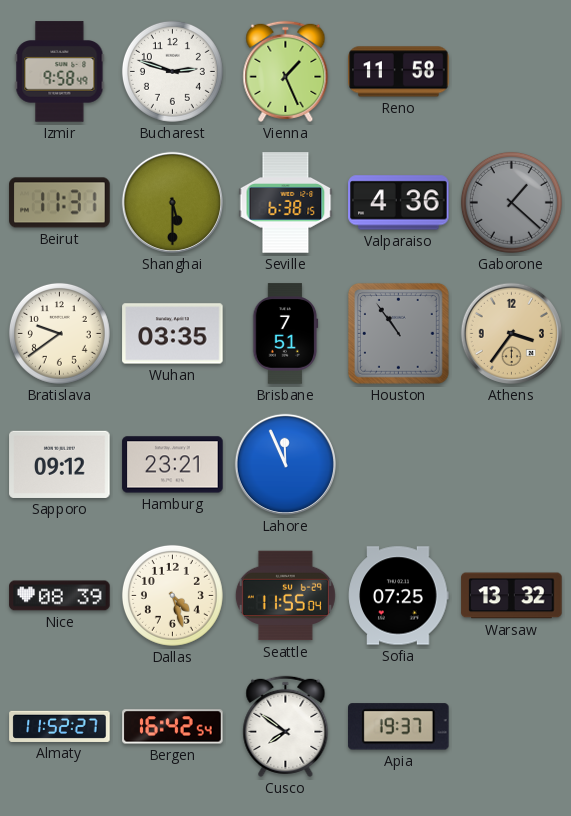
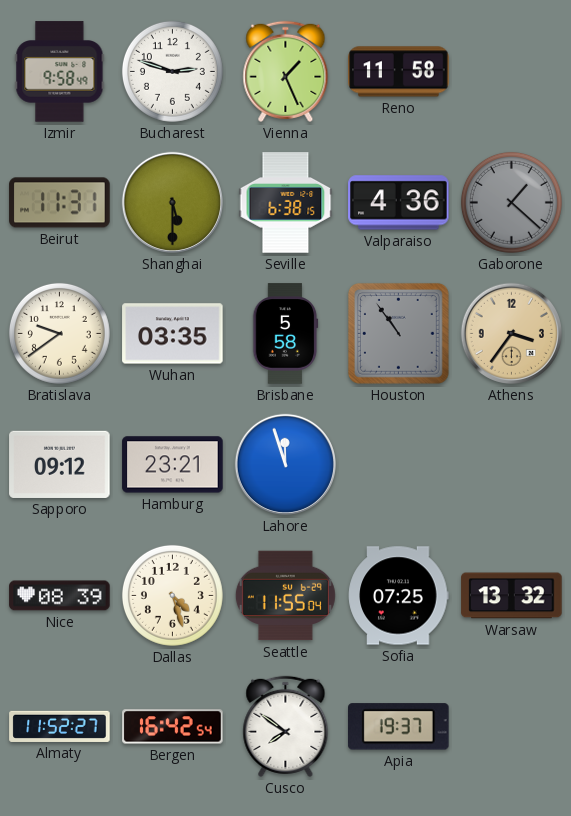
Brisbane: 7:51 -> 5:58 (286, 334)
Lahore: 11:56 -> 11:57 (285, 464)
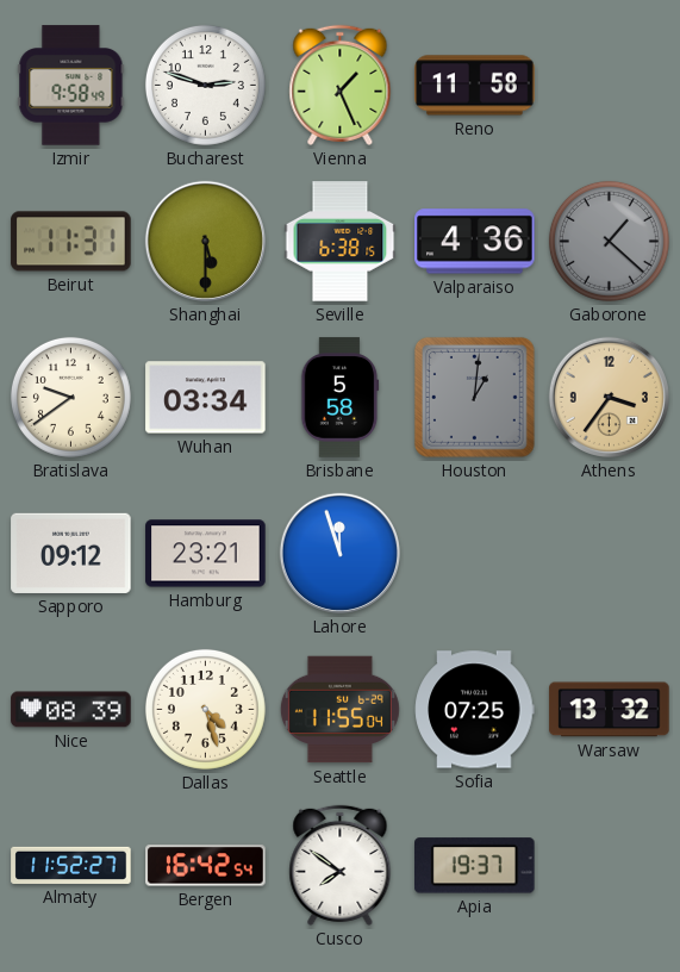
Wuhan: 03:35 -> 03:34 (206, 398)
Houston: 10:54 -> 1:01 (474, 397)
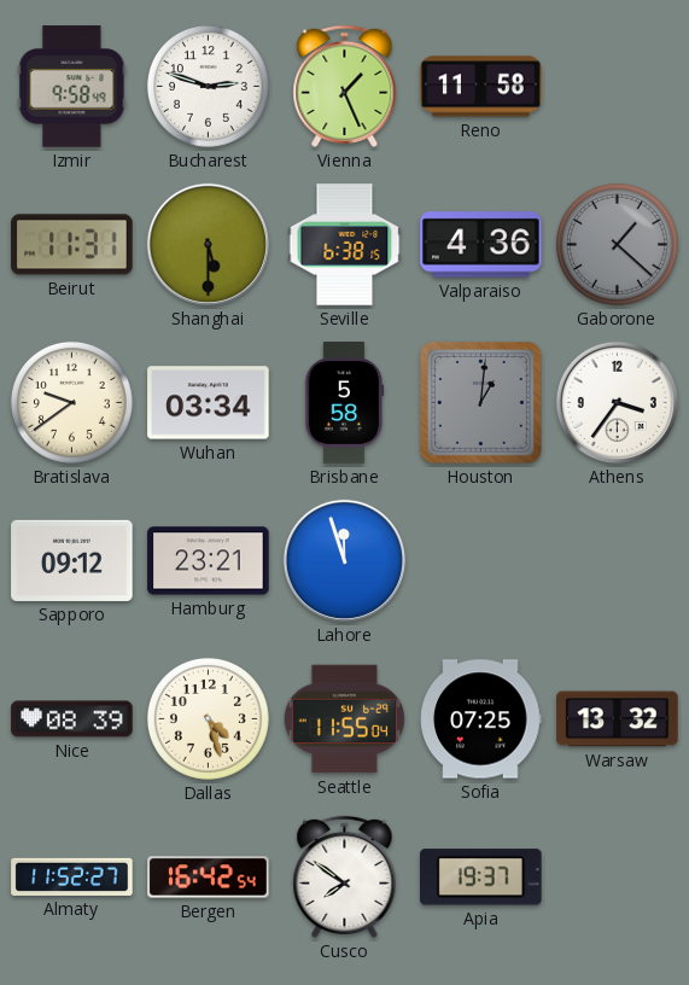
Athens dial: champagne -> white (617, 402)
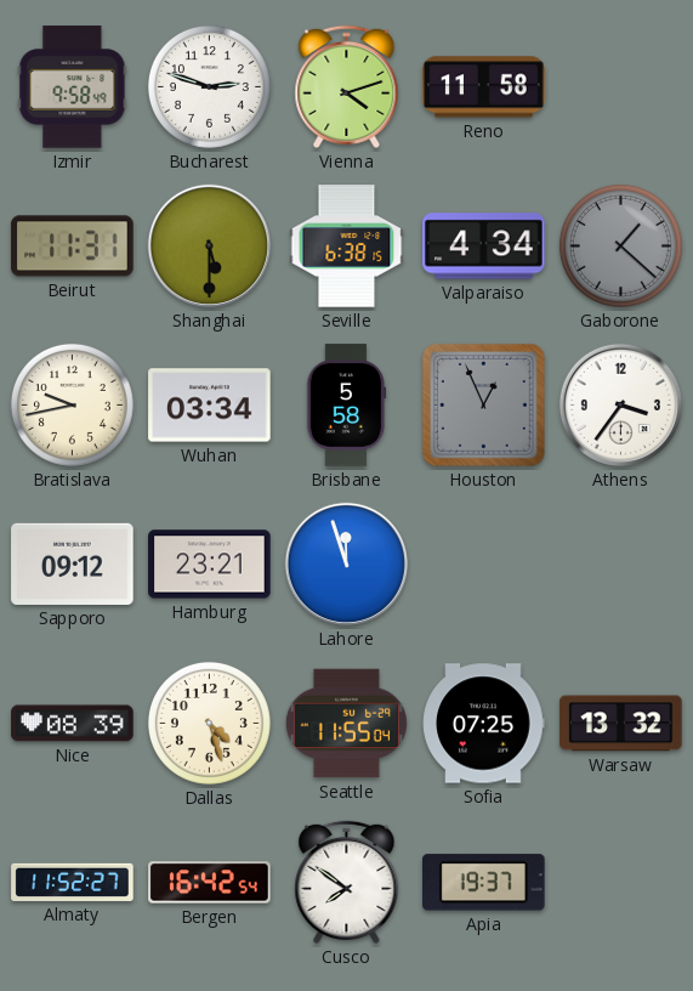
Vienna: 1:26 -> 4:12 (347, 86)
Valparaiso: 4:36 -> 4:34 (484, 247)
Bratislava: 9:39 -> 9:43 (72, 404)
Houston: 1:01 -> 12:56 (483, 404)
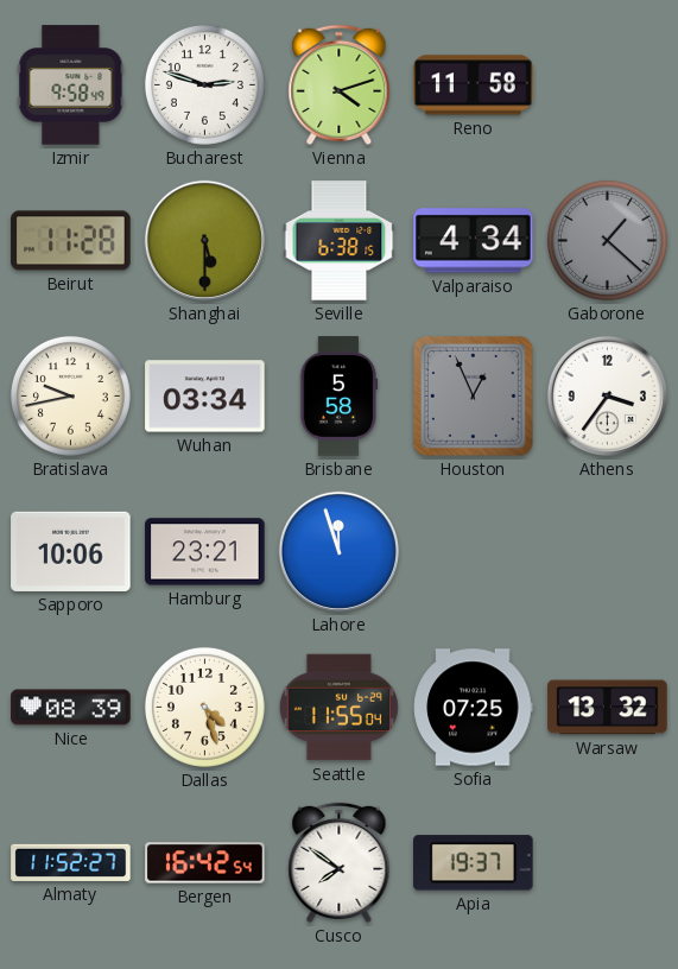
Beirut: 11:31 -> 11:28 (71, 241)
Sapporo: 09:12 -> 10:06 (71, 551)
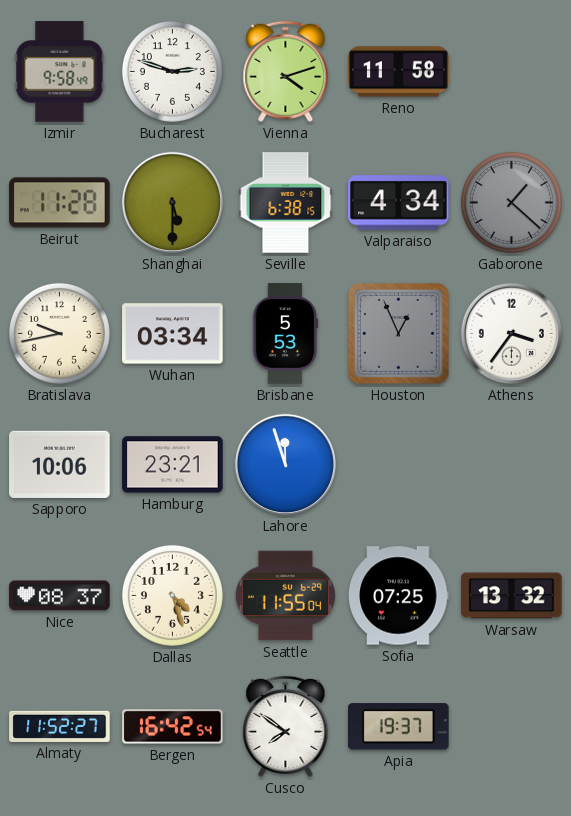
Brisbane: 5:58 -> 5:53 (286, 334)
Nice: 08:39 -> 08:37 (60, 596)
